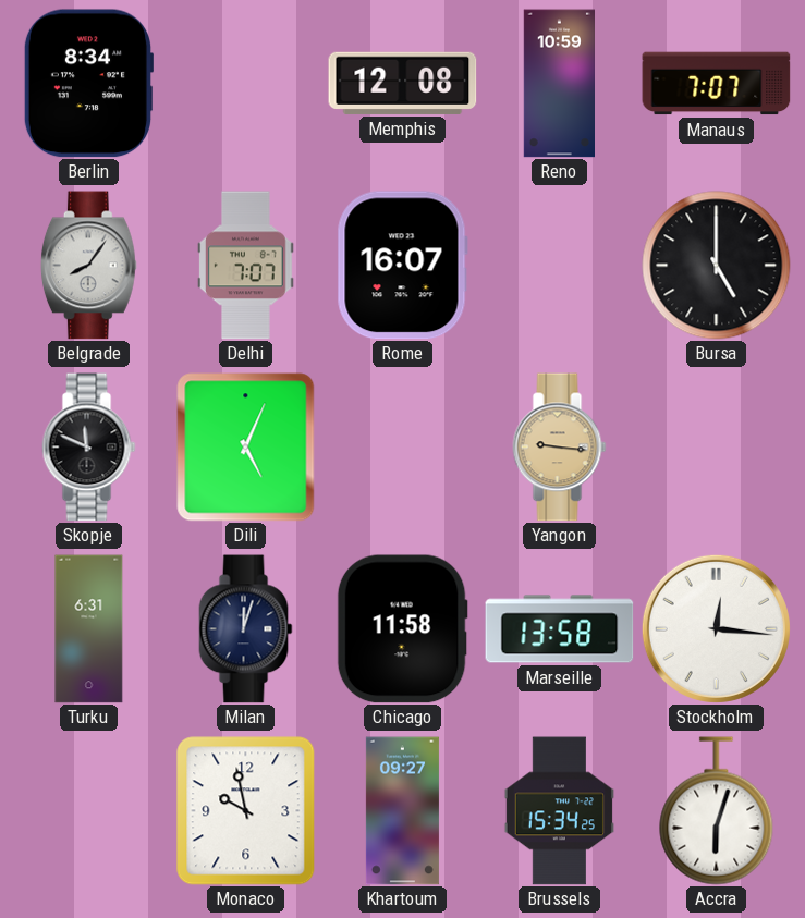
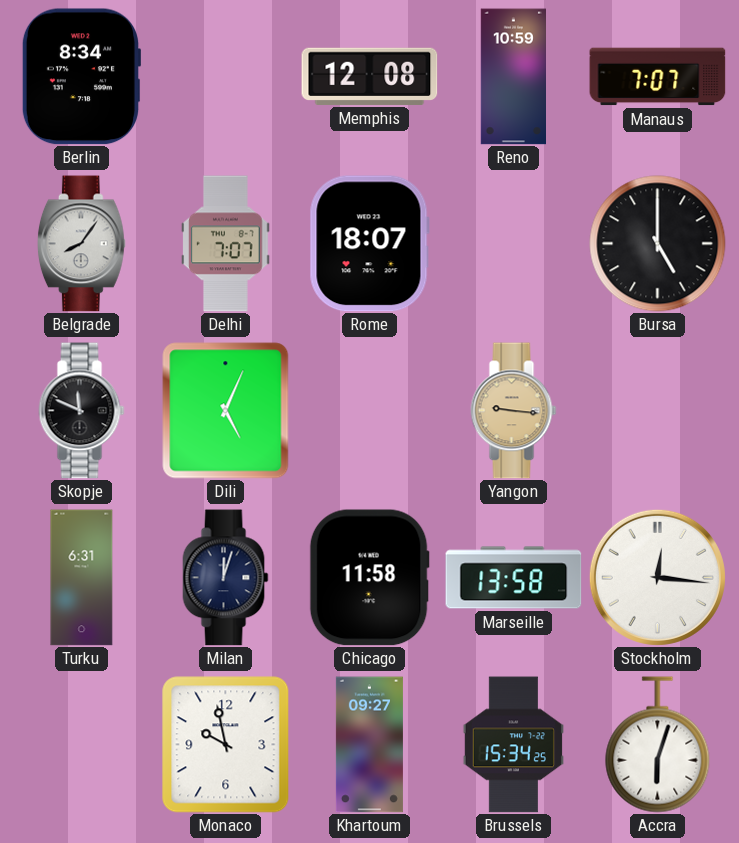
Rome: 16:07 -> 18:07 (369, 244)
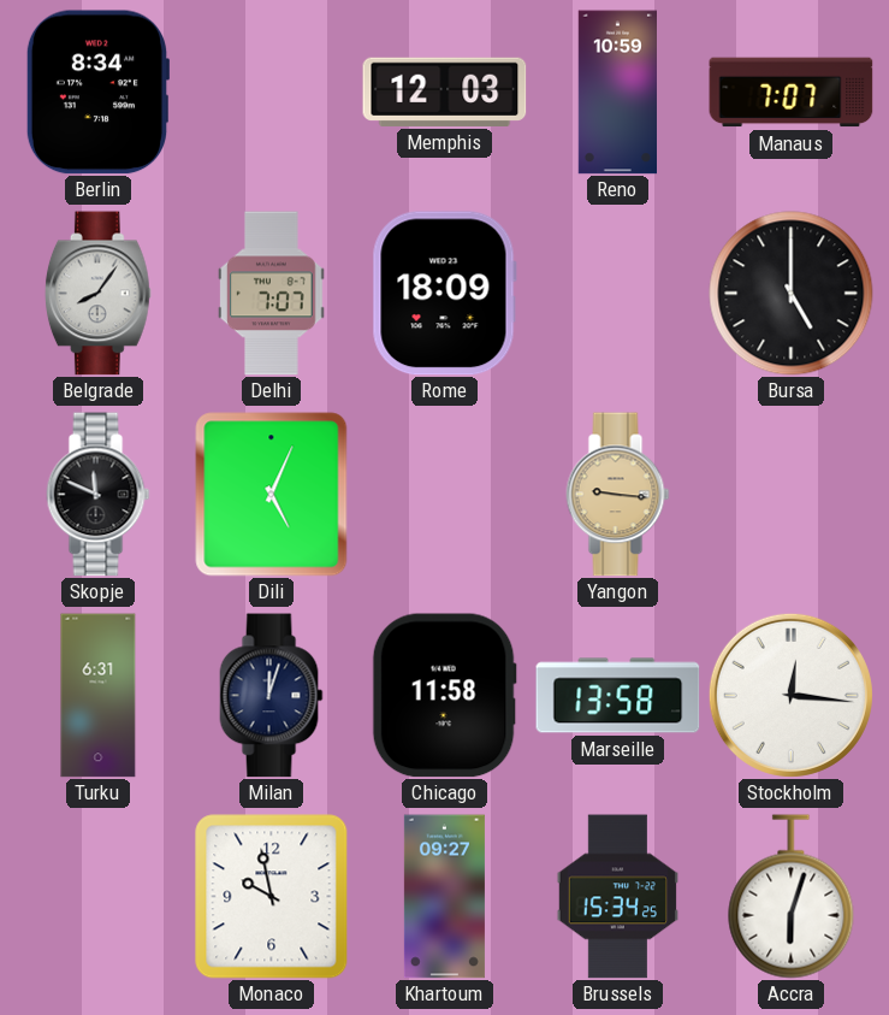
Memphis: 12:08 -> 12:03 (445, 92)
Rome: 18:07 -> 18:09 (444, 294)
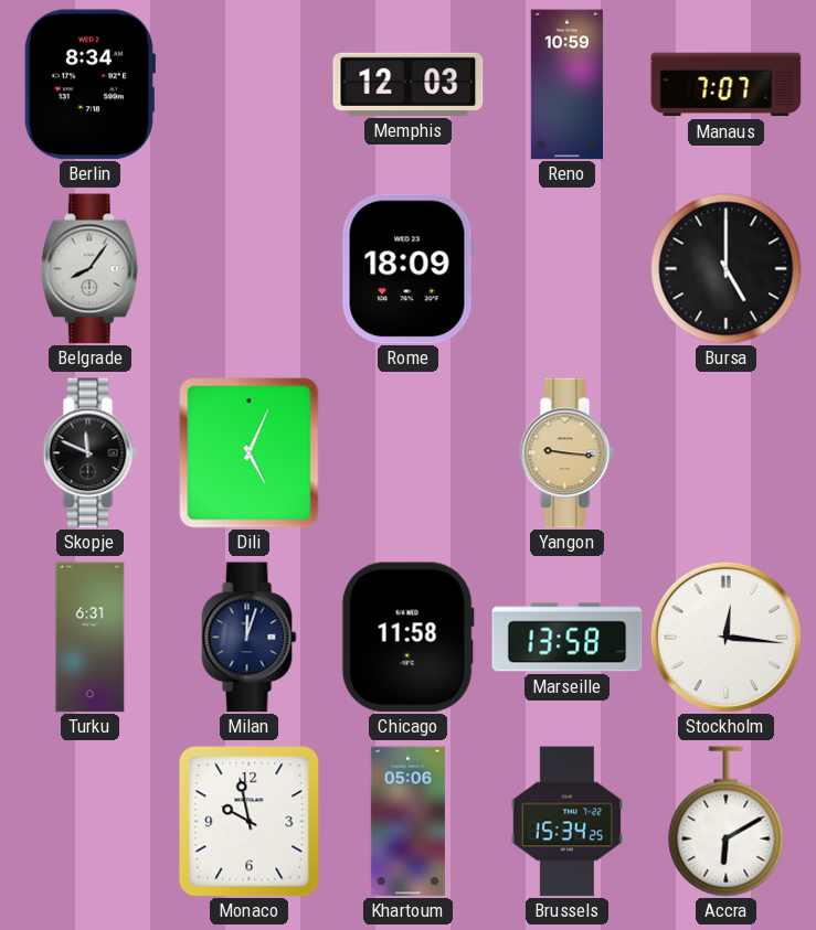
Delhi: 7:07 -> none (272, 294)
Khartoum: 09:27 -> 05:06 (407, 822)
Accra: 6:03 -> 6:10 (727, 822)
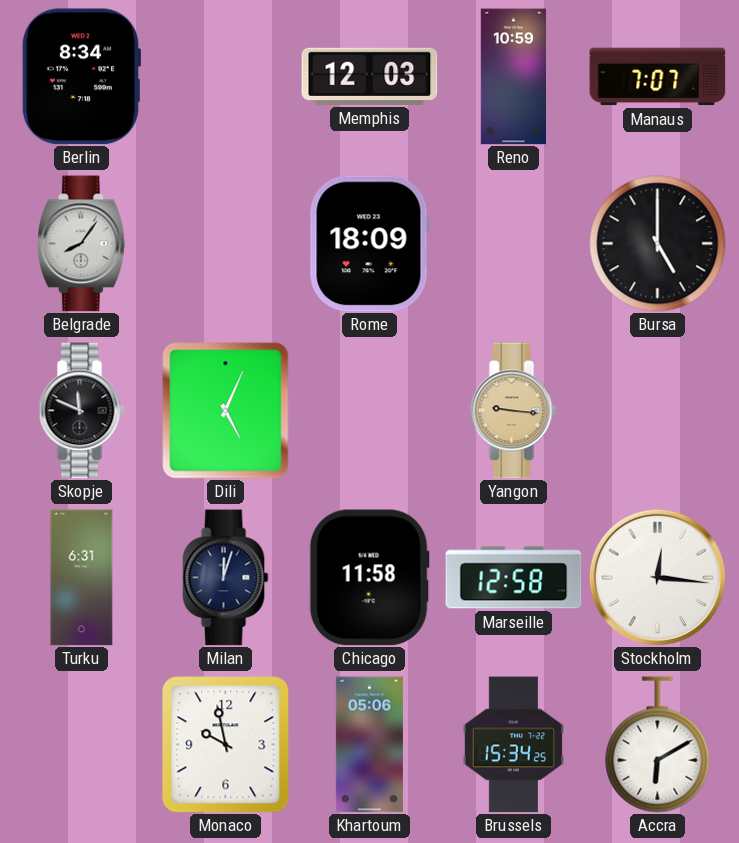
Marseille: 13:58 -> 12:58 (514, 578)
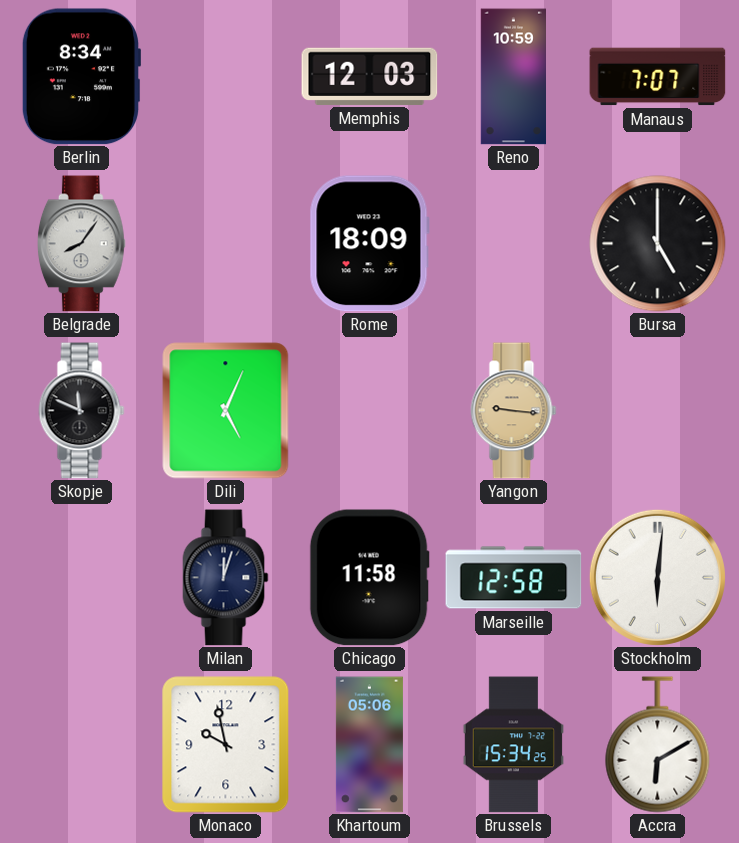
Turku: 6:31 -> none (82, 578)
Stockholm: 12:16 -> 6:01 (657, 577)
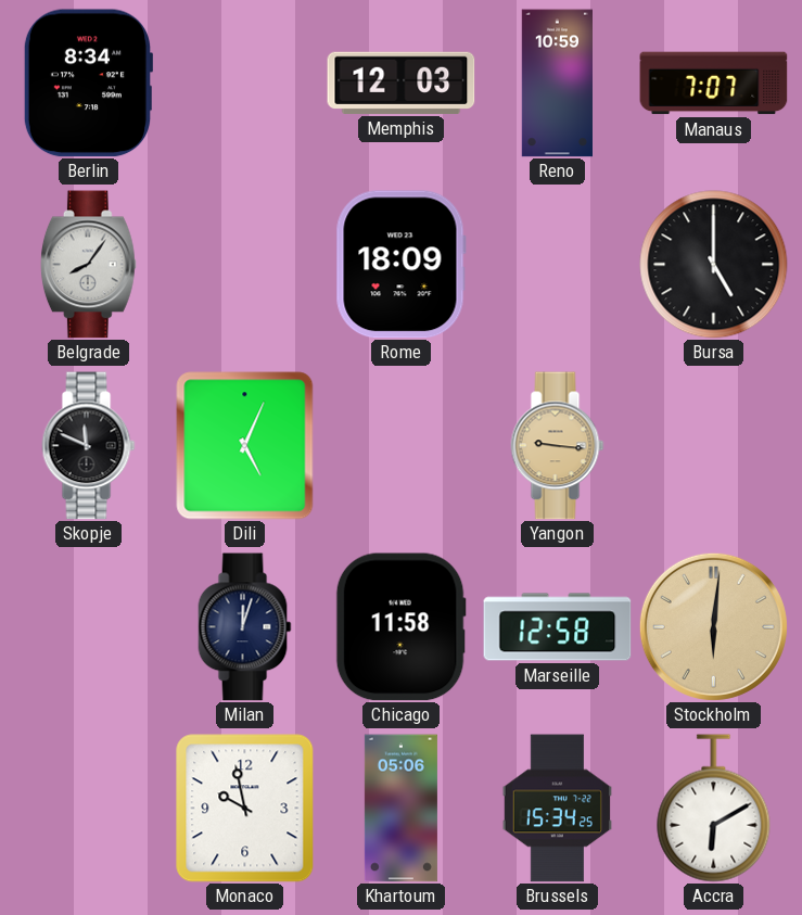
Stockholm dial: white -> champagne (713, 626)
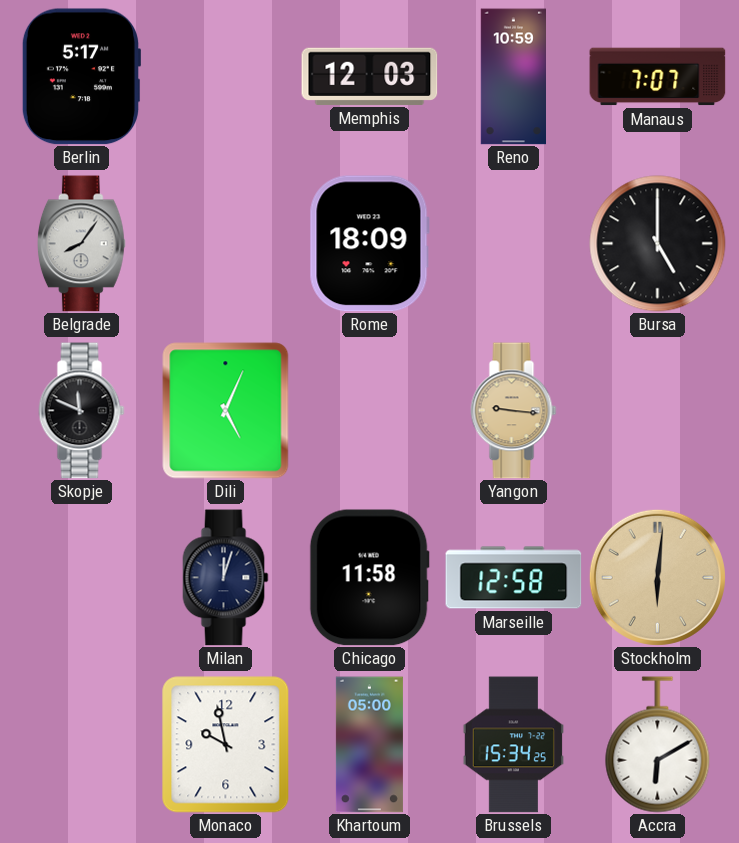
Berlin: 8:34 -> 5:17 (80, 77)
Khartoum: 05:06 -> 05:00 (369, 745)
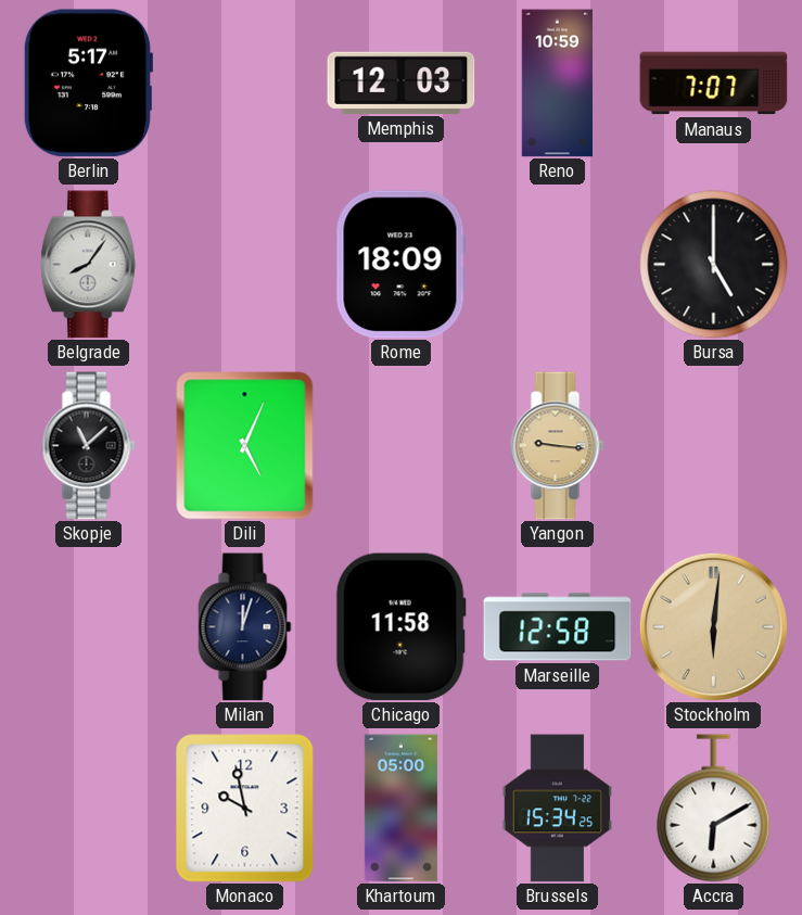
Skopje: 11:49 -> 11:08 (89, 446)
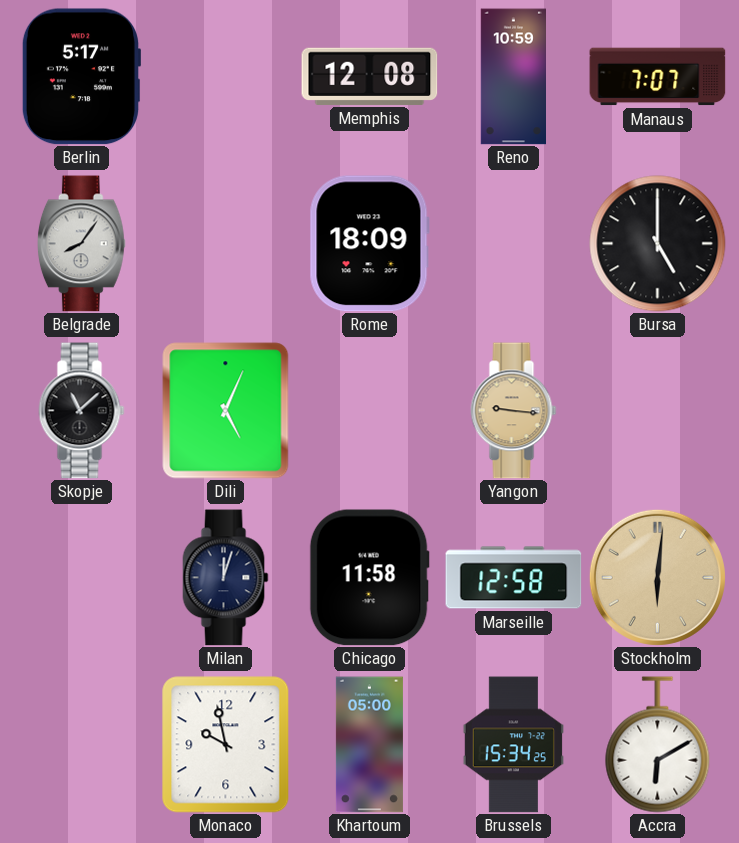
Memphis: 12:03 -> 12:08 (370, 76)
